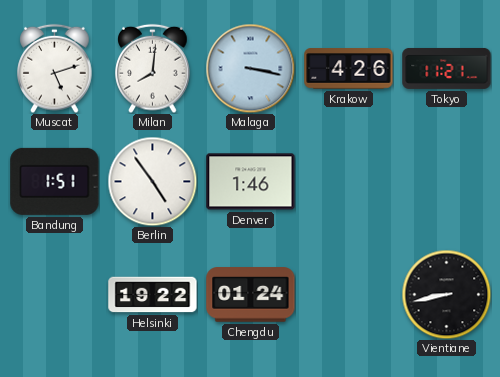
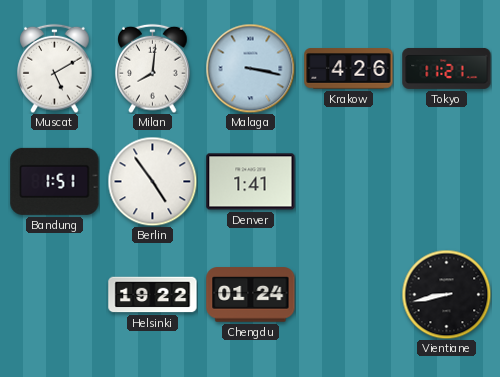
Muscat: 5:12 -> 5:10 (55, 68)
Denver: 1:46 -> 1:41 (251, 182)
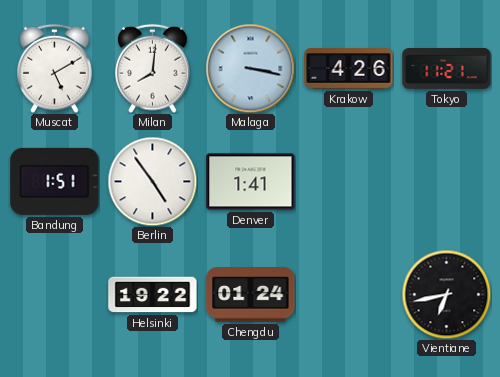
Vientiane: 8:43 -> 6:43 (446, 294)
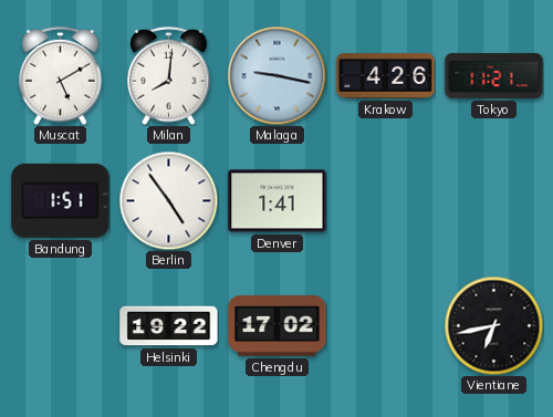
Malaga: 3:17 -> 9:17 (276, 75)
Chengdu: 01:24 -> 17:02 (278, 326)
